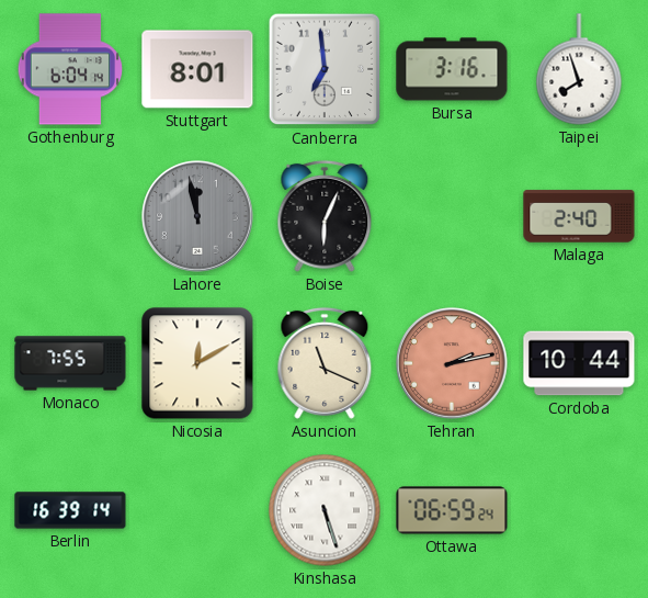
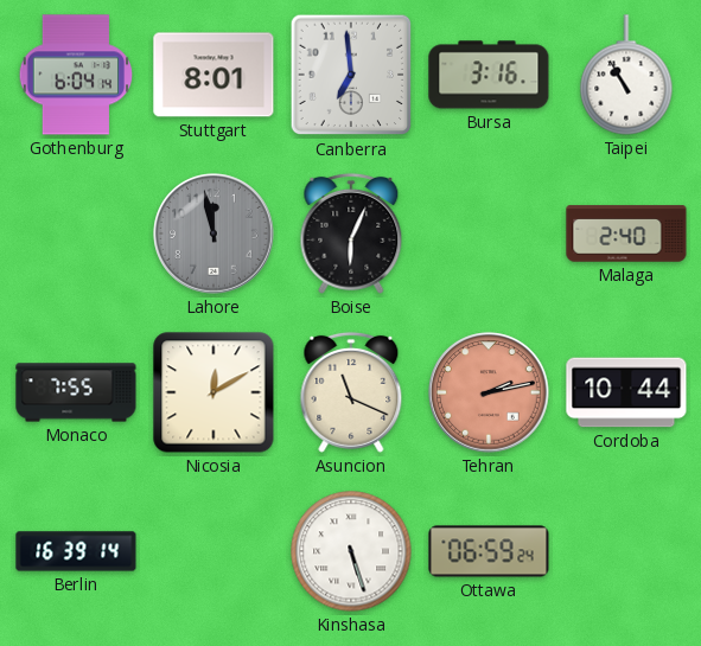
Taipei: 7:57 -> 10:55 (626, 75)
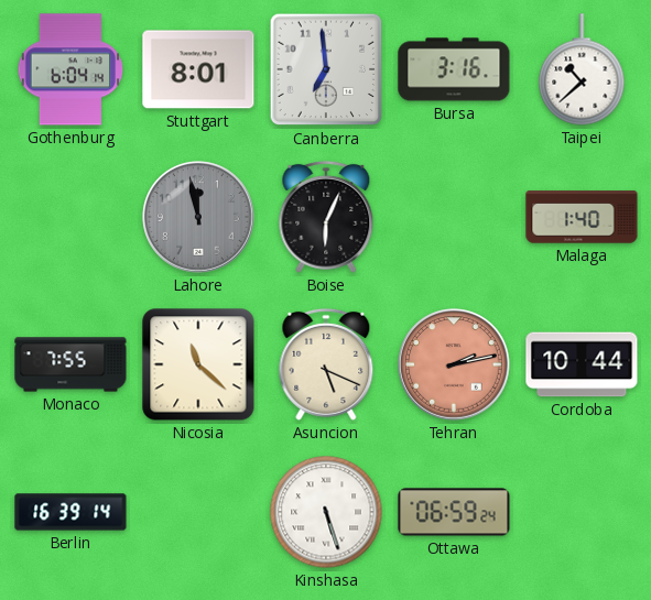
Taipei: 10:55 -> 10:38 (582, 69)
Malaga: 2:40 -> 1:40 (582, 217)
Nicosia: 12:10 -> 11:22 (198, 364)
Asuncion: 11:19 -> 5:19 (326, 364)
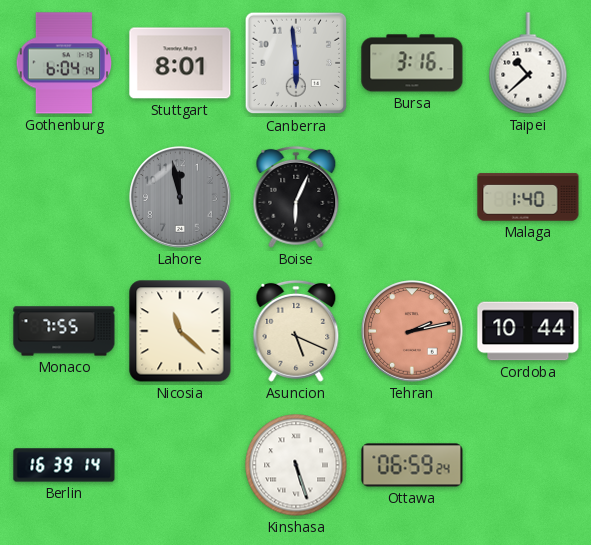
Canberra: 6:59 -> 5:59 (296, 63)
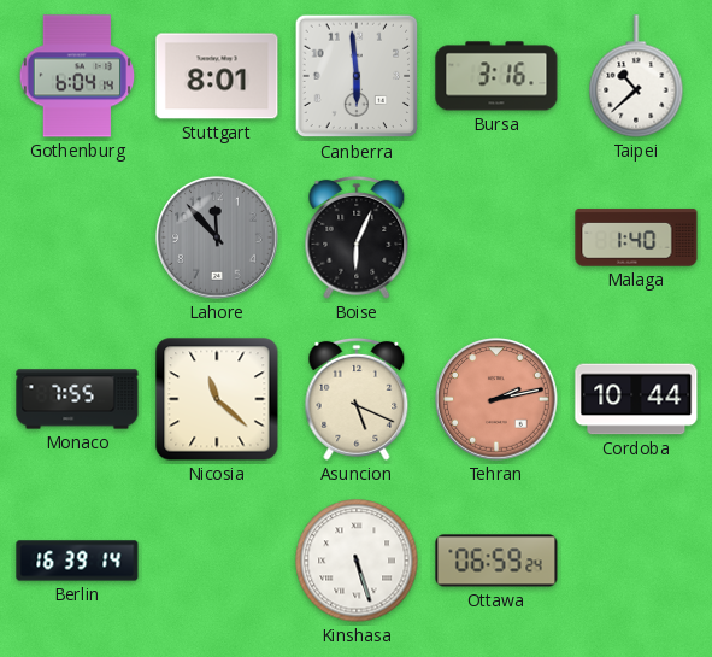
Lahore: 11:58 -> 11:53 (217, 237)
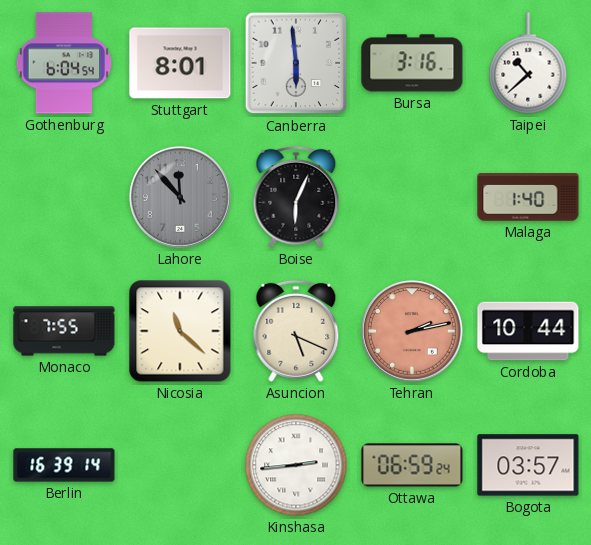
Gothenburg: 6:04:14 -> 6:04:54 (64, 63)
Kinshasa: 5:27 -> 2:44 (296, 465)
Bogota: none -> 03:57 (528, 465)
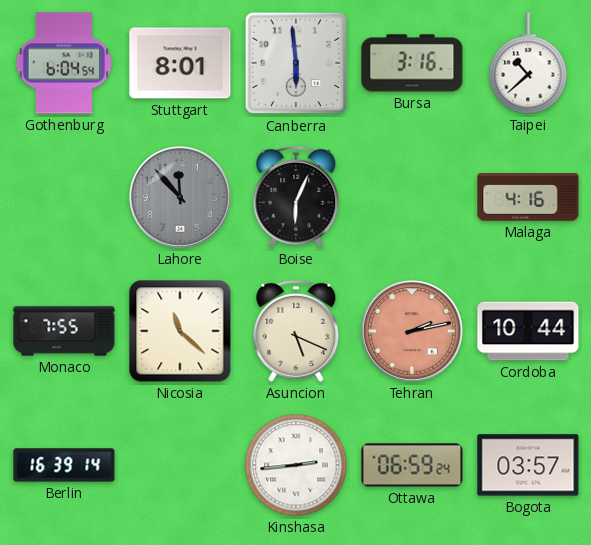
Malaga: 1:40 -> 4:16 (528, 197)
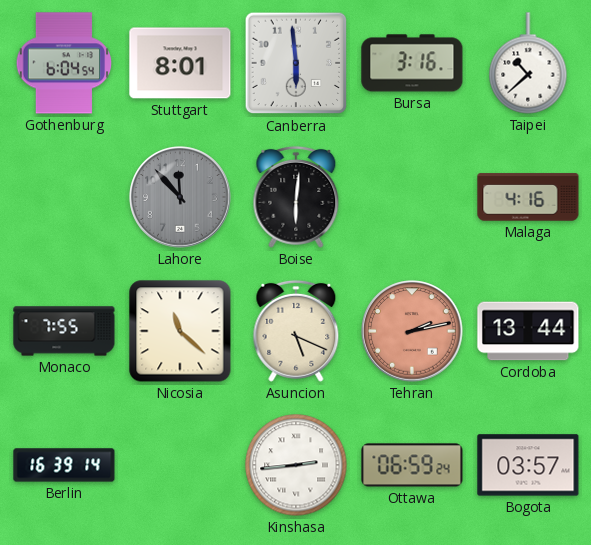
Boise: 6:04 -> 6:01 (296, 197)
Cordoba: 10:44 -> 13:44 (528, 331)
